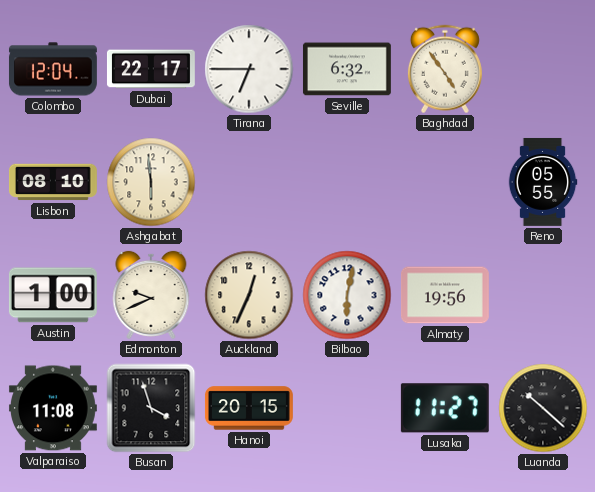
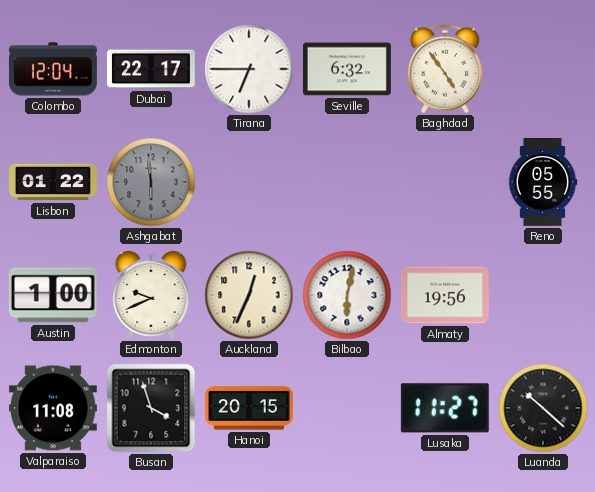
Lisbon: 08:10 -> 01:22 (53, 182)
Ashgabat dial: cream -> grey (151, 182)
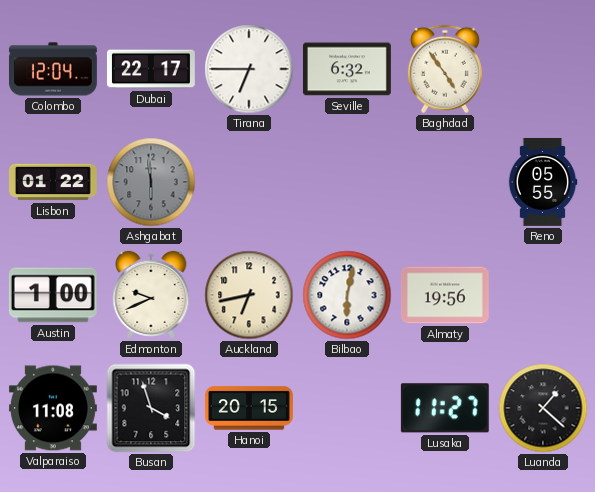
Auckland: 12:34 -> 6:43 (249, 295)
Luanda: 10:22 -> 1:22 (543, 408)
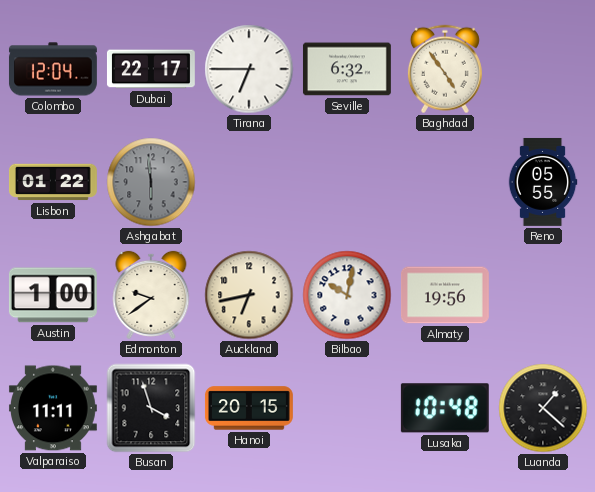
Edmonton: 9:41 -> 9:39 (151, 295)
Bilbao: 6:02 -> 10:02 (347, 295)
Valparaiso: 11:08 -> 11:11 (53, 408)
Lusaka: 11:27 -> 10:48 (445, 408)
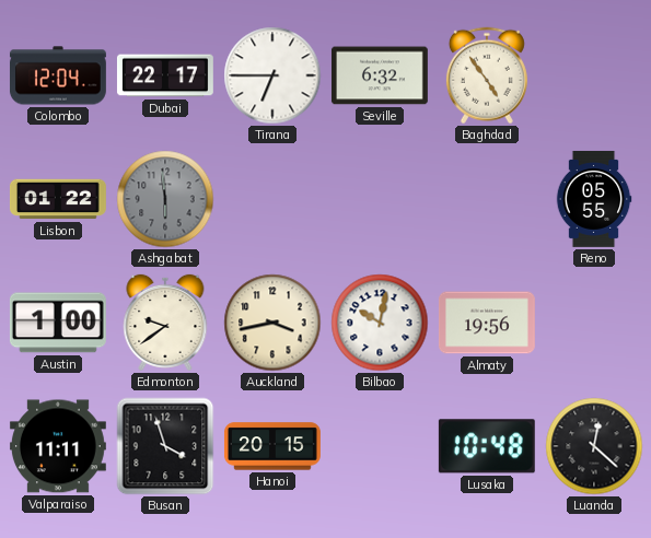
Auckland: 6:43 -> 3:43 (272, 323)
Luanda: 1:22 -> 12:22 (594, 446)
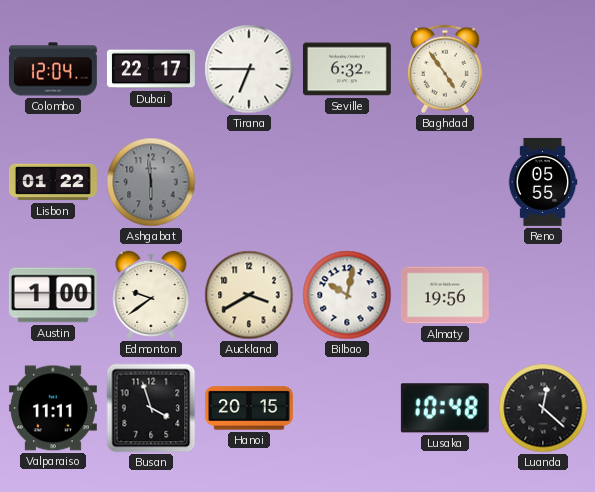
Auckland: 3:43 -> 3:40 (249, 295)
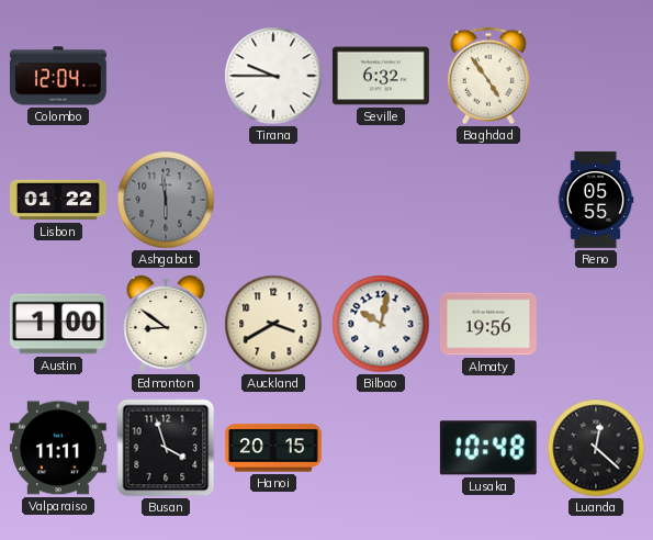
Dubai: 22:17 -> none (151, 69)
Tirana: 6:45 -> 9:45 (273, 76)
Edmonton: 9:39 -> 8:51 (166, 324)
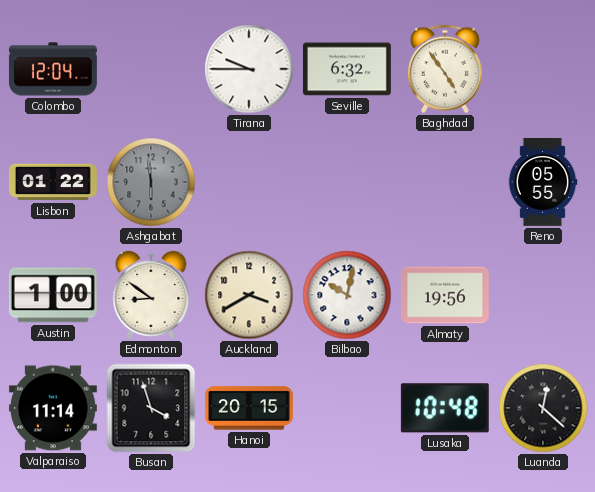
Valparaiso: 11:11 -> 11:14 (53, 408)
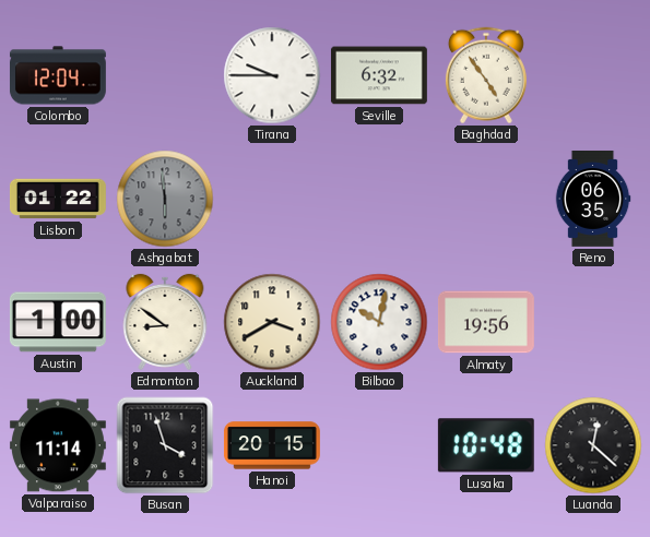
Reno: 05:55 -> 06:35 (593, 199)
